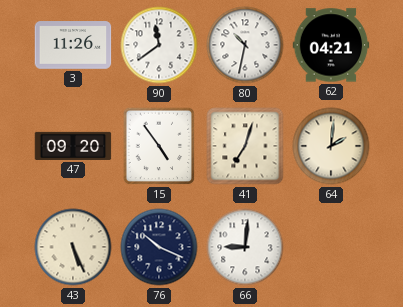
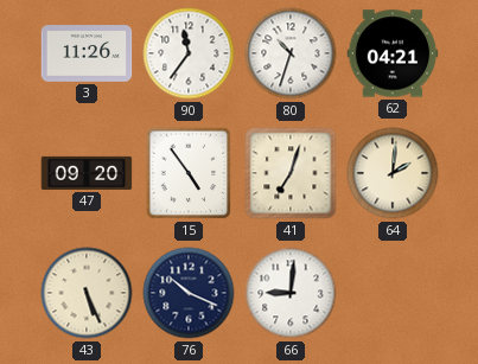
90: 11:39 -> 11:36 (189, 53)
80: 10:32 -> 10:33 (291, 53)
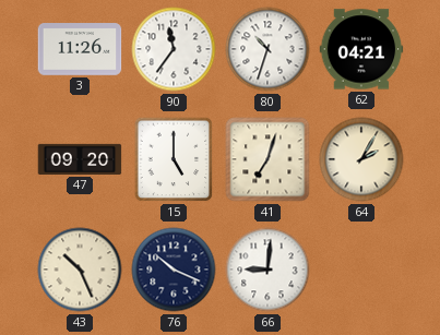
15: 4:54 -> 5:00 (174, 159)
64: 2:01 -> 2:05 (361, 159)
43: 5:26 -> 10:26 (80, 270)
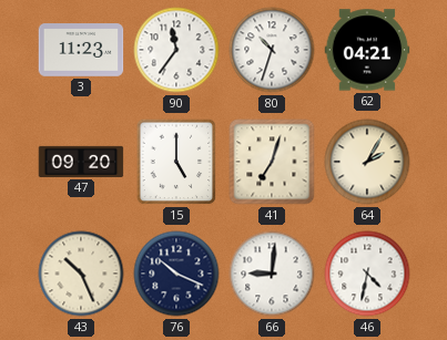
3: 11:26 -> 11:23 (81, 50)
46: none -> 4:32 (367, 274)
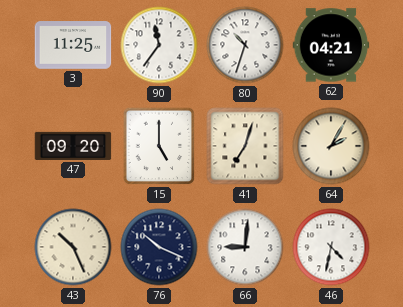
3: 11:23 -> 11:25 (73, 45)
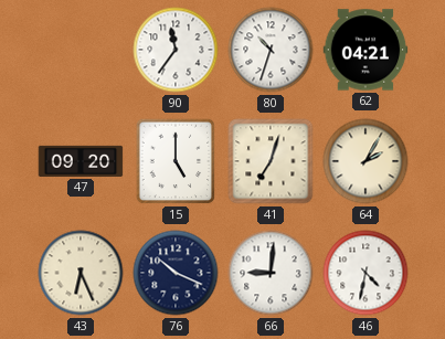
3: 11:25 -> none (73, 45)
43: 10:26 -> 6:26 (81, 273)
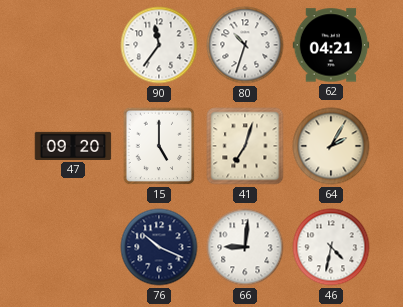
43: 6:26 -> none (81, 273)
